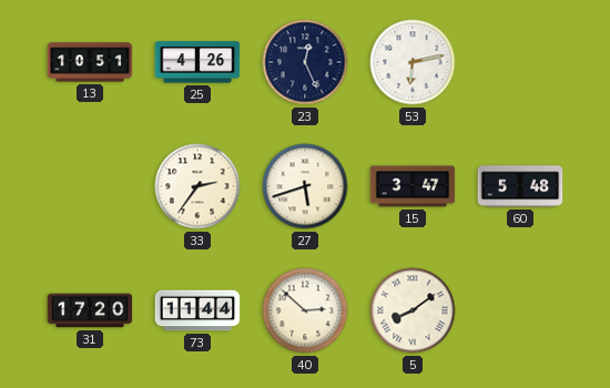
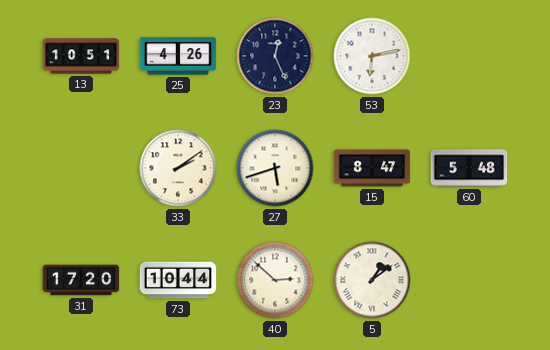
33: 2:36 -> 2:09 (178, 168)
15: 3:47 -> 8:47 (372, 168)
73: 11:44 -> 10:44 (178, 280)
5: 8:09 -> 1:09 (372, 280)
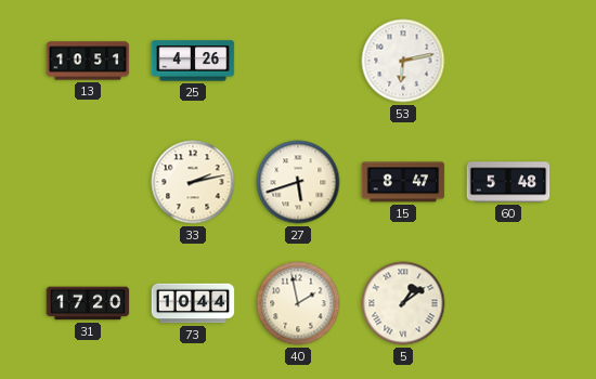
23: 12:26 -> none (275, 56)
33: 2:09 -> 2:13 (193, 182)
40: 2:52 -> 1:58 (298, 303)
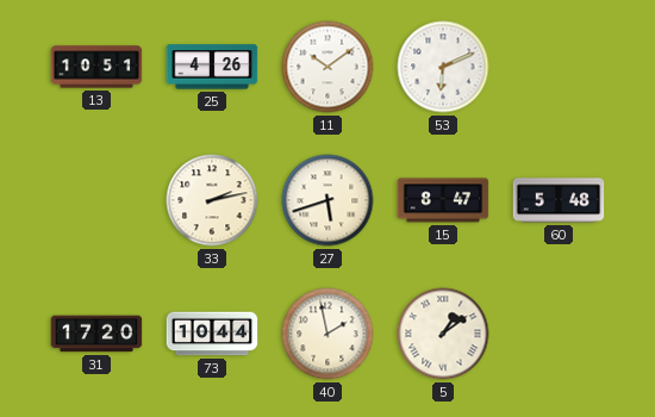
11: none -> 10:09 (327, 67)
53: 6:13 -> 6:11 (443, 67)
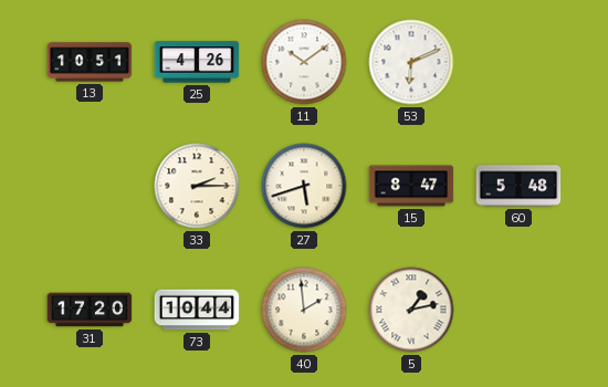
33: 2:13 -> 2:15 (197, 186)
40: 1:58 -> 1:59 (304, 310)
5: 1:09 -> 1:13 (411, 310)
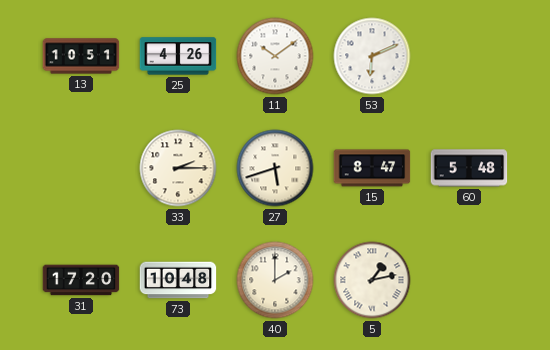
73: 10:44 -> 10:48 (178, 280)
40: 1:59 -> 2:00 (275, 280)
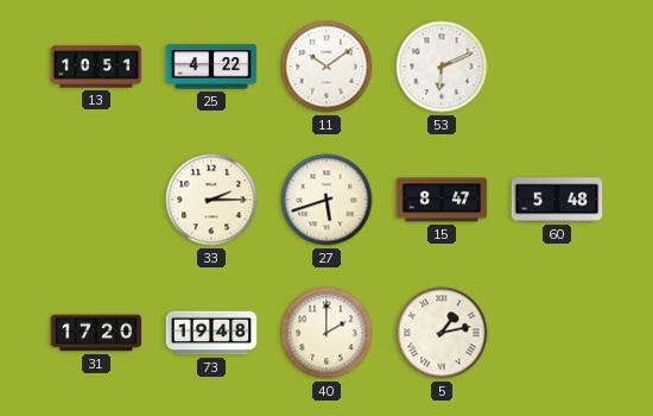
25: 4:26 -> 4:22 (211, 67)
73: 10:48 -> 19:48 (211, 333)
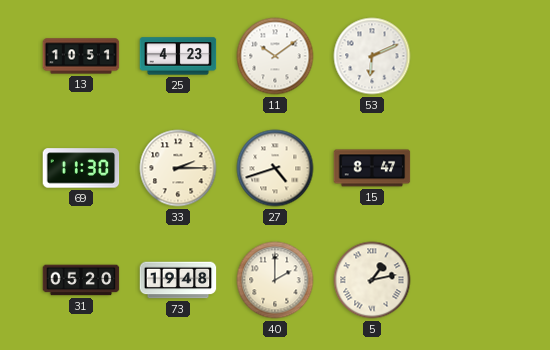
25: 4:22 -> 4:23 (178, 56)
69: none -> 11:30 (81, 168)
27: 5:42 -> 4:42 (275, 168)
60: 5:48 -> none (557, 200)
31: 17:20 -> 05:20 (81, 280)
